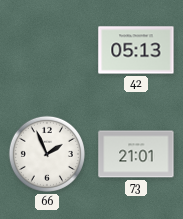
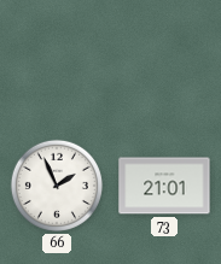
42: 05:13 -> none (136, 50)
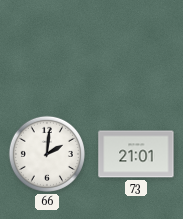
66: 1:56 -> 2:01 (47, 154)
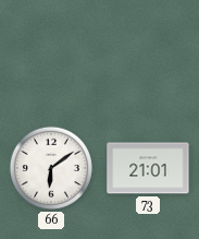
66: 2:01 -> 6:09 (51, 168)
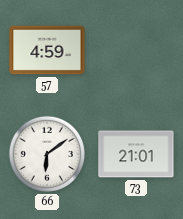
57: none -> 4:59 (47, 50)
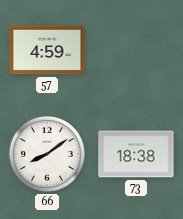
66: 6:09 -> 8:09 (47, 154)
73: 21:01 -> 18:38 (136, 154)
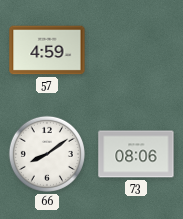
73: 18:38 -> 08:06 (136, 154)
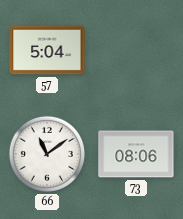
57: 4:59 -> 5:04 (47, 50)
66: 8:09 -> 11:09 (47, 154)
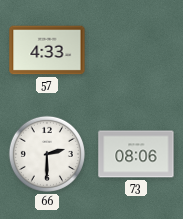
57: 5:04 -> 4:33 (47, 50)
66: 11:09 -> 2:30 (47, 154)
